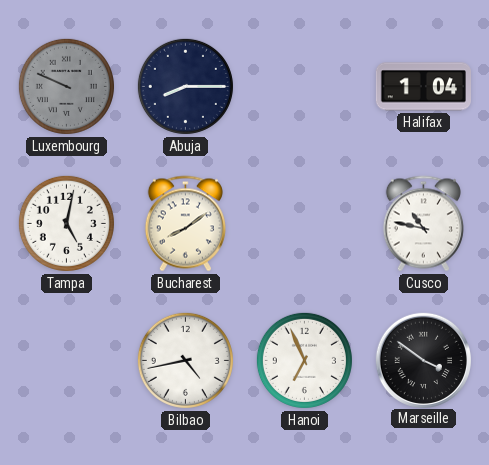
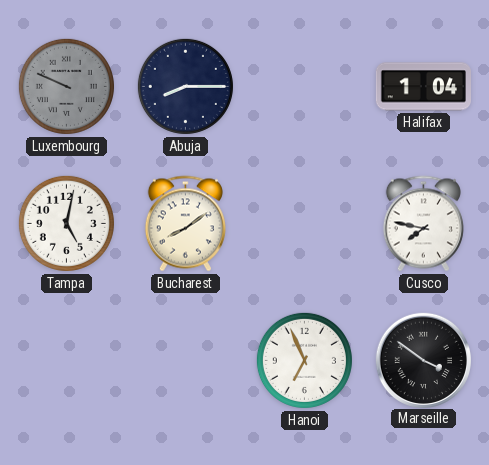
Cusco: 10:47 -> 7:47 (423, 224)
Bilbao: 4:43 -> none (185, 360)
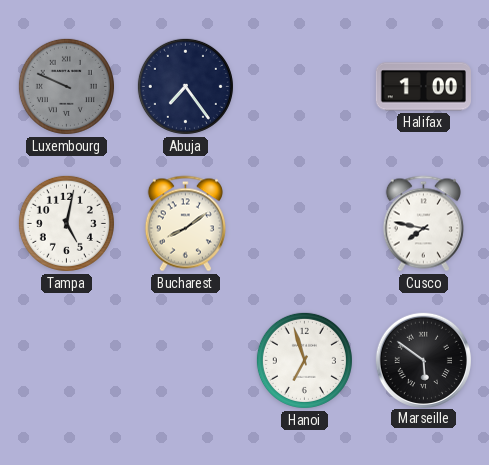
Abuja: 8:15 -> 7:24 (185, 86)
Halifax: 1:04 -> 1:00 (423, 87)
Hanoi: 6:56 -> 6:57 (304, 360)
Marseille: 3:51 -> 5:51 (423, 360)
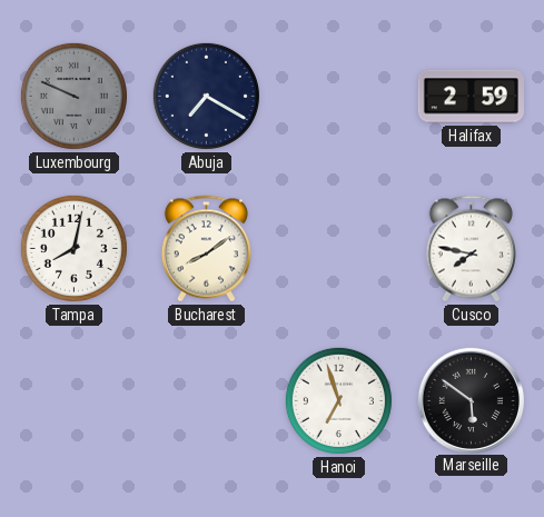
Abuja: 7:24 -> 7:20 (206, 96)
Halifax: 1:00 -> 2:59 (471, 97)
Tampa: 5:02 -> 8:02 (73, 248)
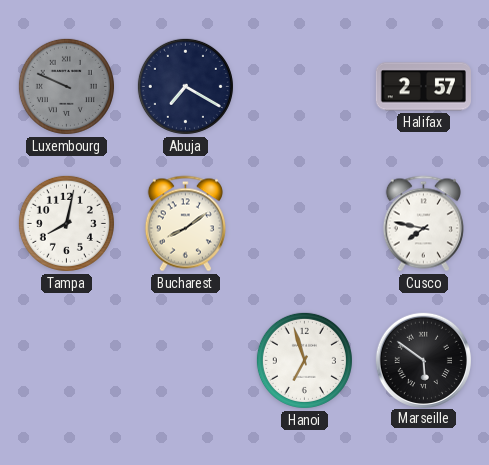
Halifax: 2:59 -> 2:57 (423, 87)
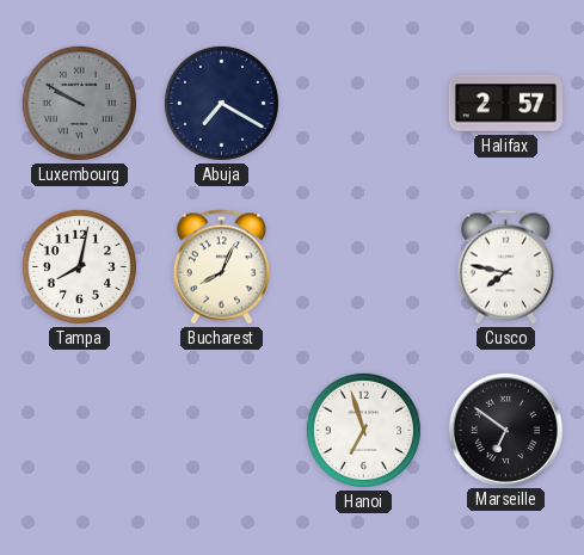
Luxembourg: 9:49 -> 9:50 (79, 103)
Bucharest: 8:09 -> 8:04 (221, 267)
Marseille: 5:51 -> 6:51 (505, 430)
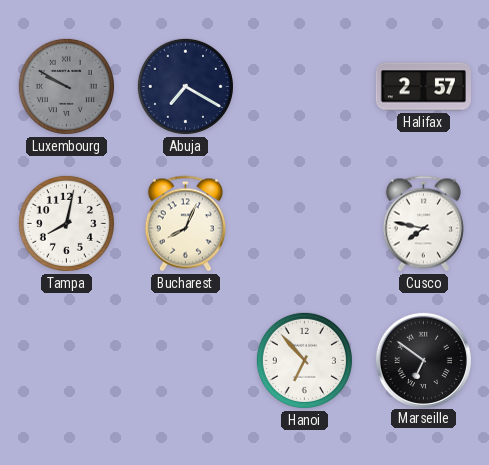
Hanoi: 6:57 -> 6:53 (304, 360)
